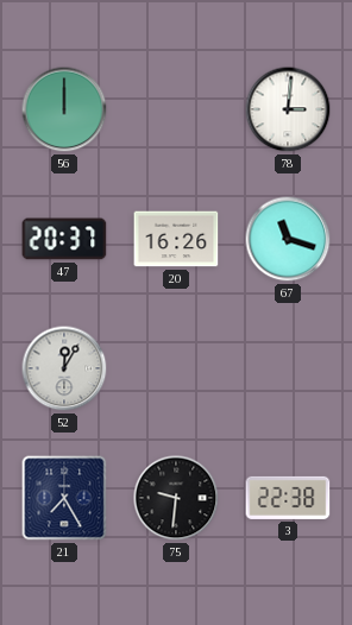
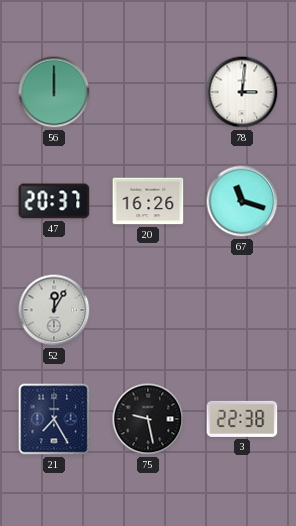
75: 9:31 -> 9:28 (148, 419)
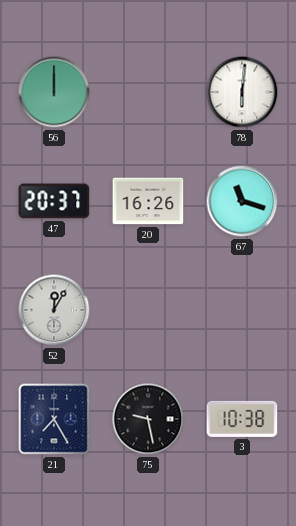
78: 3:01 -> 6:01 (242, 92)
3: 22:38 -> 10:38 (242, 419)
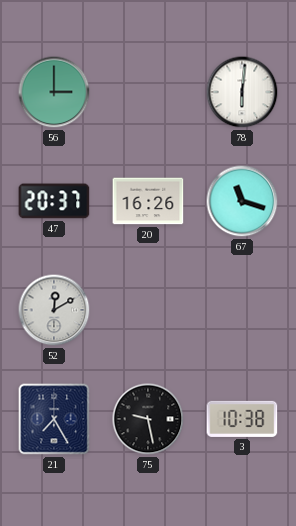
56: 12:00 -> 3:00 (54, 92)
52: 12:05 -> 12:10 (54, 310)
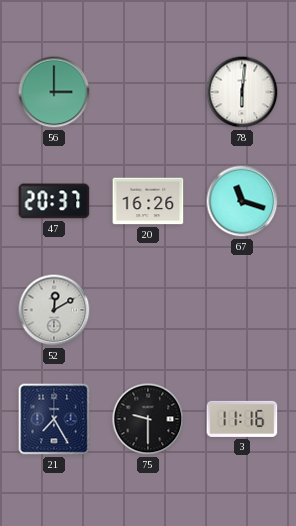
75: 9:28 -> 9:30 (148, 419)
3: 10:38 -> 11:16 (242, 419)
